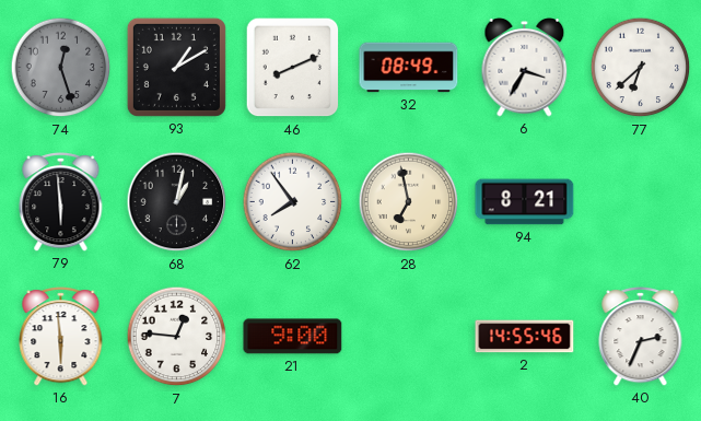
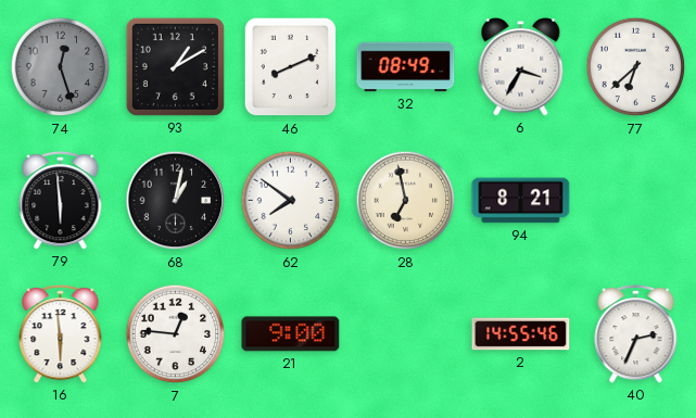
62: 7:54 -> 7:51 (291, 201)
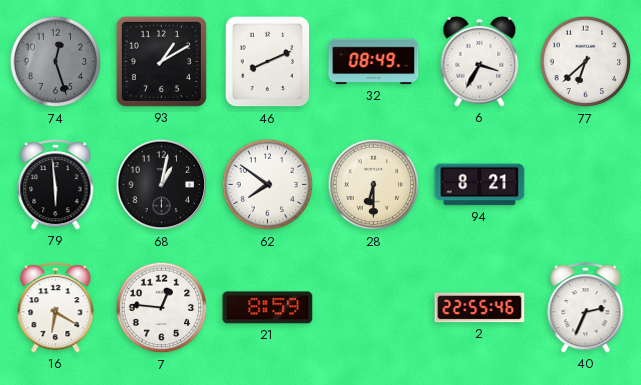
28: 6:58 -> 6:30 (374, 185)
16: 5:59 -> 6:20 (56, 308)
21: 9:00 -> 8:59 (268, 308)
2: 14:55 -> 22:55 (480, 308)
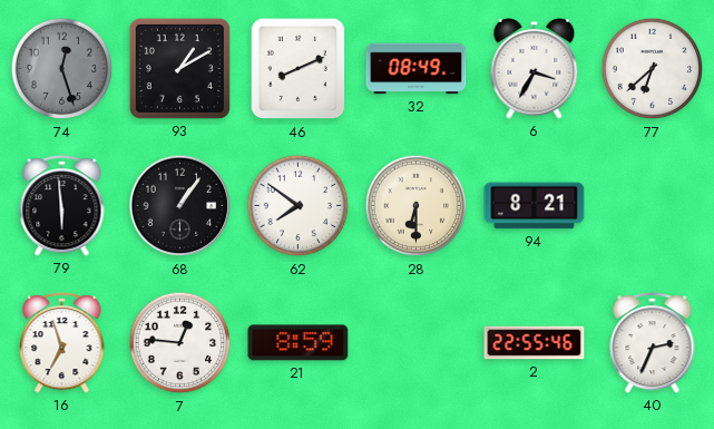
68: 1:02 -> 1:06 (180, 206)
16: 6:20 -> 6:57 (62, 343)
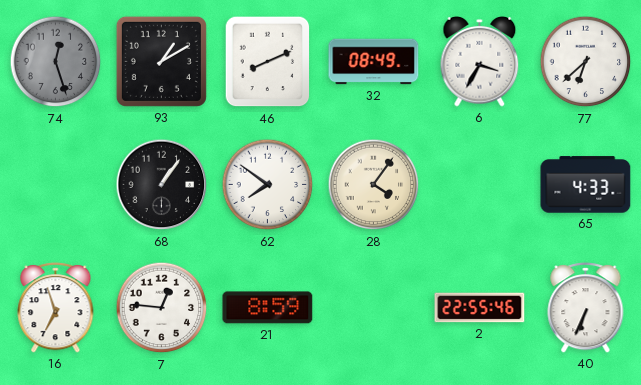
79: 5:59 -> none (62, 206)
28: 6:30 -> 4:06 (374, 185)
94: 8:21 -> none (535, 206)
65: none -> 4:33 (586, 185)
40: 2:34 -> 6:34 (586, 308)
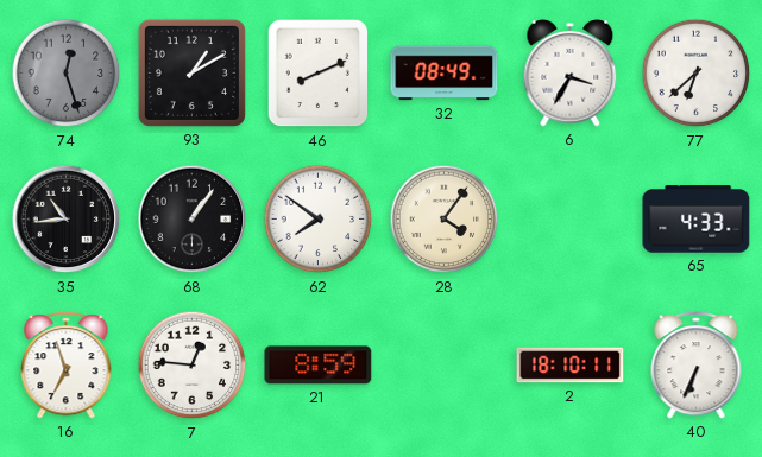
35: none -> 10:44 (67, 220)
2: 22:55 -> 18:10 (571, 366)
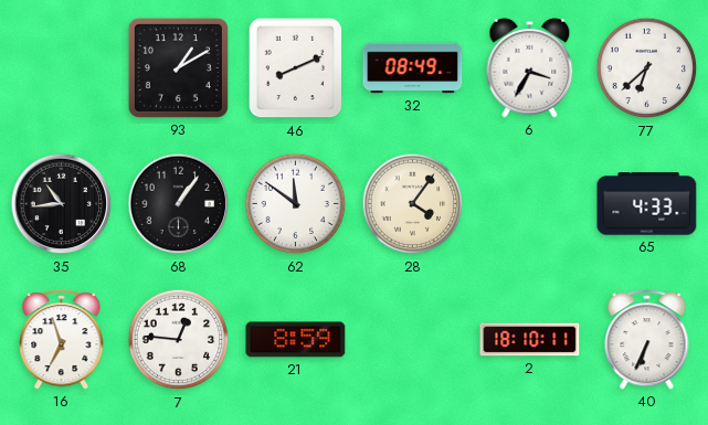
74: 12:27 -> none (67, 74)
62: 7:51 -> 11:51 (296, 204)
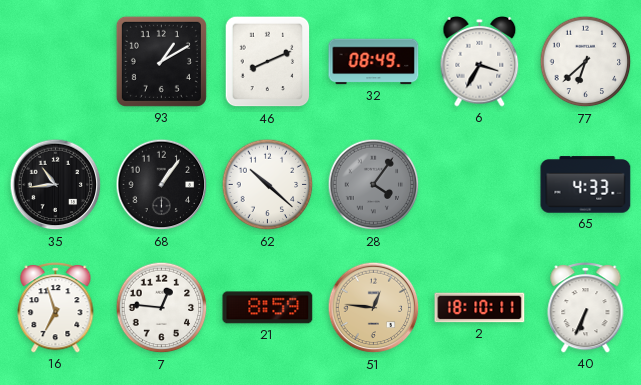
62: 11:51 -> 10:22 (268, 185)
28 dial: cream -> grey (374, 185)
51: none -> 12:46 (374, 308)
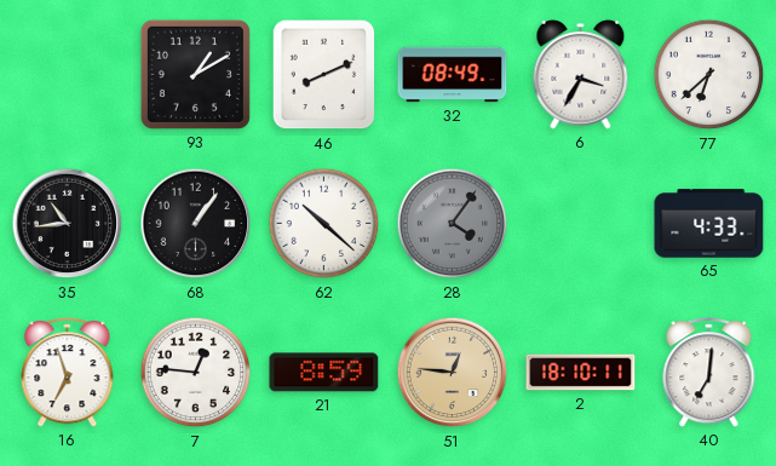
40: 6:34 -> 7:01 (709, 373)
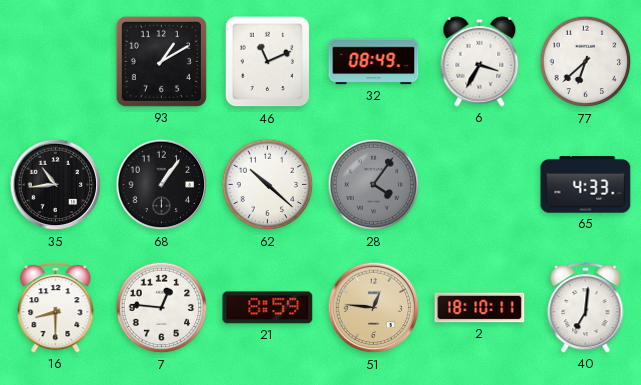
46: 8:11 -> 11:11 (268, 62)
16: 6:57 -> 8:30 (56, 308)
